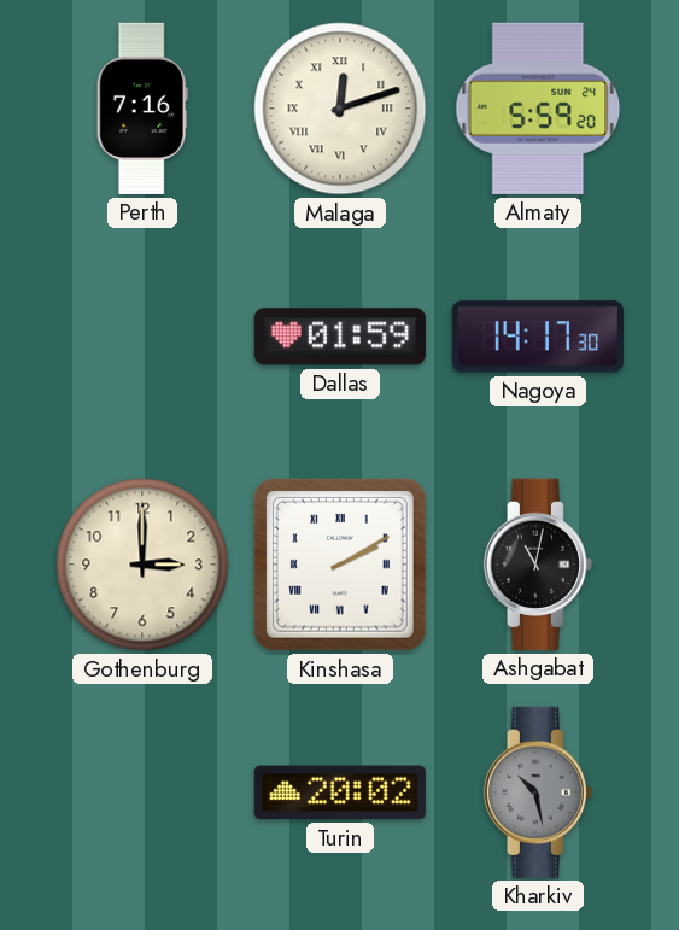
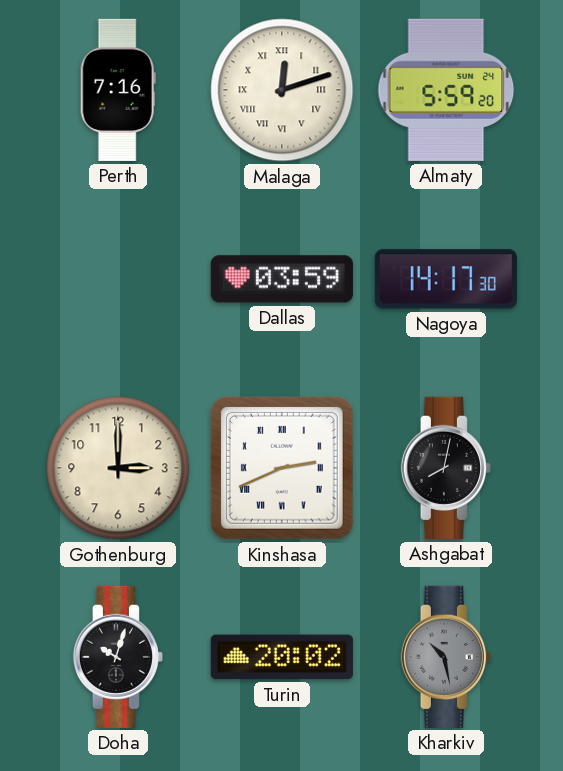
Dallas: 01:59 -> 03:59 (282, 279)
Kinshasa: 2:10 -> 2:41 (282, 468)
Ashgabat: 11:02 -> 8:02 (445, 468)
Doha: none -> 10:03 (117, 657)
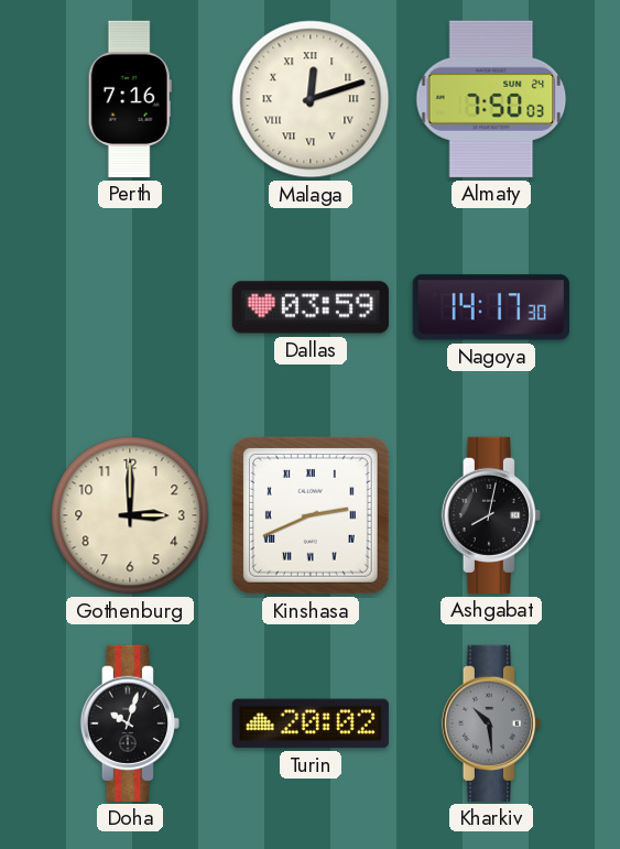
Almaty: 5:59 -> 7:50 (491, 99)
Kharkiv: 10:28 -> 10:29 (490, 723)
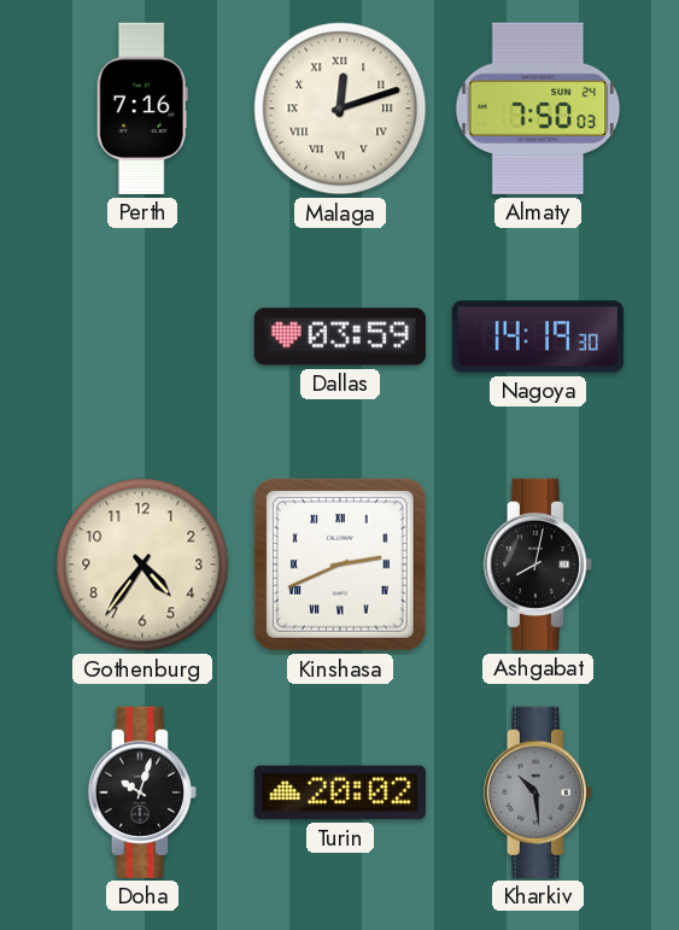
Nagoya: 14:17 -> 14:19 (538, 337)
Gothenburg: 3:00 -> 4:36 (142, 565)
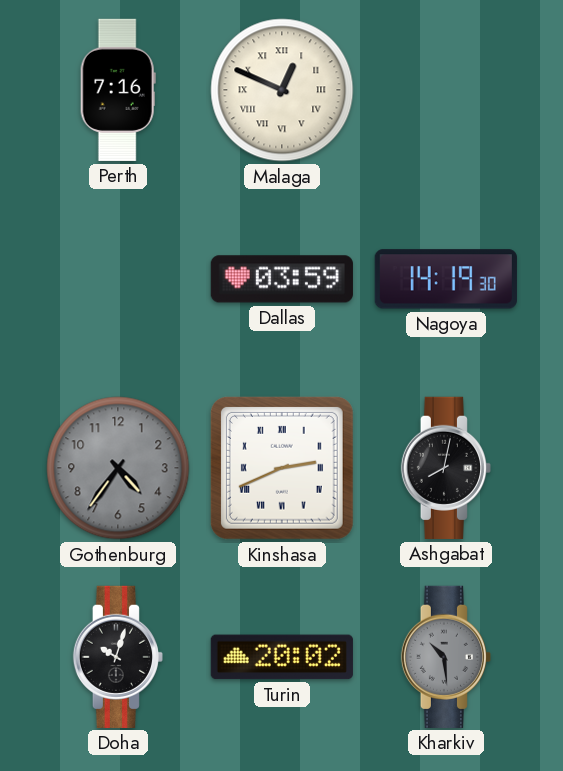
Malaga: 12:12 -> 12:49 (282, 90)
Almaty: 7:50 -> none (538, 109)
Gothenburg dial: cream -> grey (118, 468)
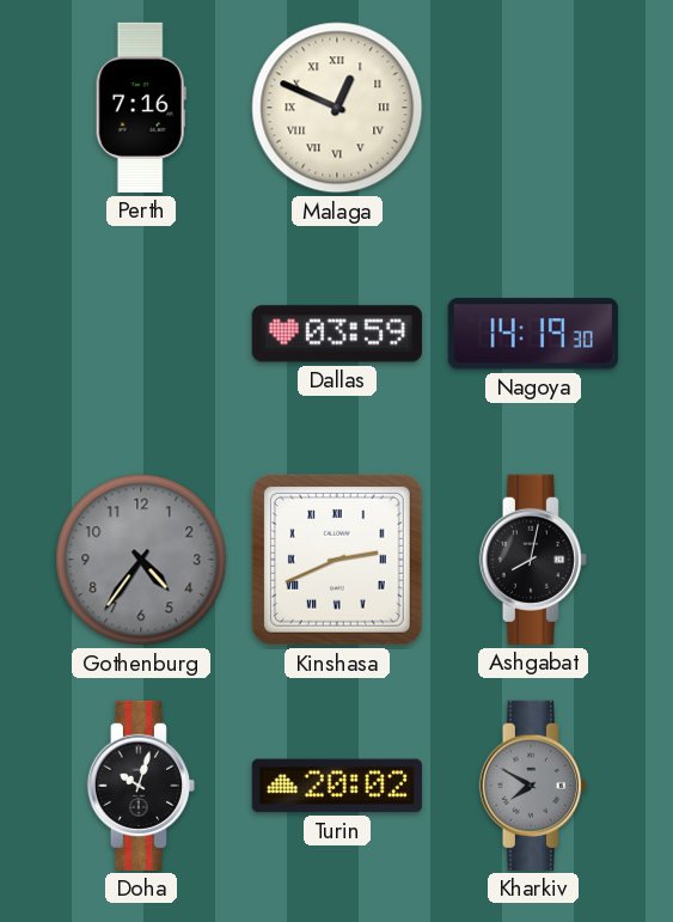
Kharkiv: 10:29 -> 7:50 (532, 786)
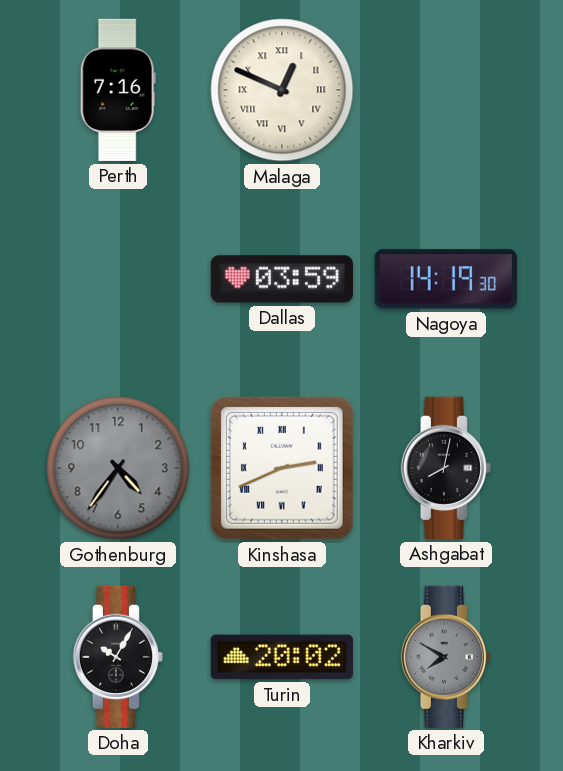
Doha: 10:03 -> 10:05 (117, 657)
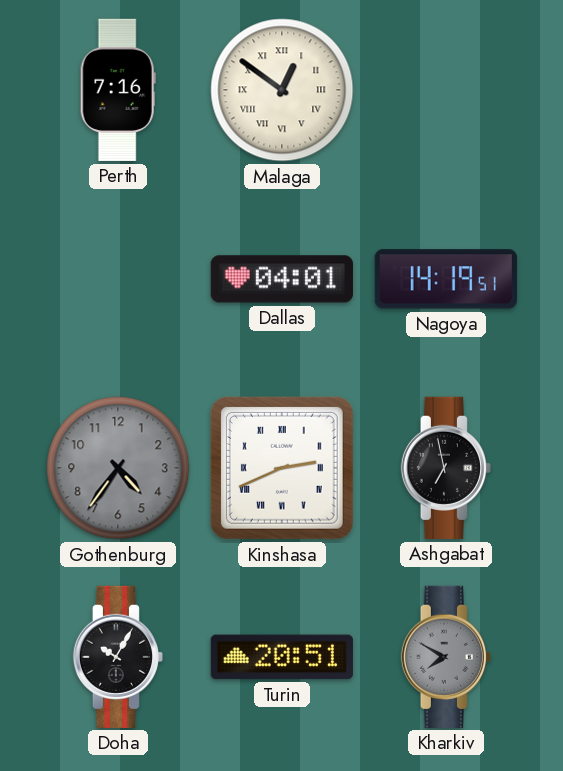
Malaga: 12:49 -> 12:51 (282, 90)
Dallas: 03:59 -> 04:01 (282, 279)
Nagoya: 14:19:30 -> 14:19:51 (446, 279)
Ashgabat: 8:02 -> 6:58 (445, 468)
Turin: 20:02 -> 20:51 (282, 657)
